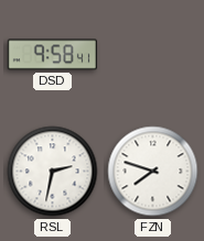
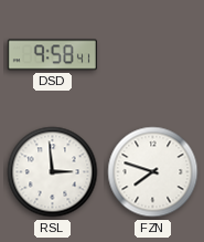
RSL: 2:32 -> 2:59 (53, 172)
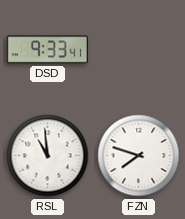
DSD: 9:58 -> 9:33 (47, 50)
RSL: 2:59 -> 10:59 (48, 156)
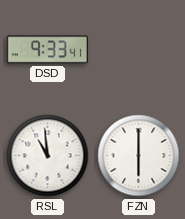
FZN: 7:48 -> 6:00 (139, 156)
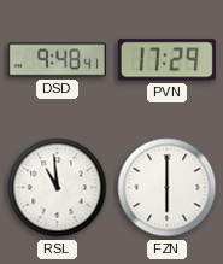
DSD: 9:33 -> 9:48 (57, 60)
PVN: none -> 17:29 (166, 60)
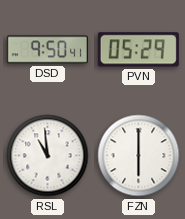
DSD: 9:48 -> 9:50 (47, 50)
PVN: 17:29 -> 05:29 (138, 50)
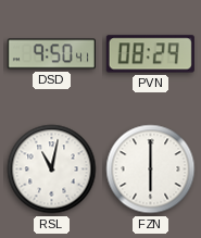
PVN: 05:29 -> 08:29 (150, 54)
RSL: 10:59 -> 11:02 (52, 170)
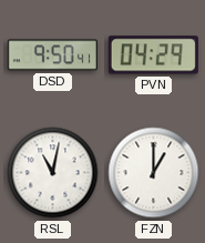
PVN: 08:29 -> 04:29 (153, 55)
FZN: 6:00 -> 1:00 (154, 173)
